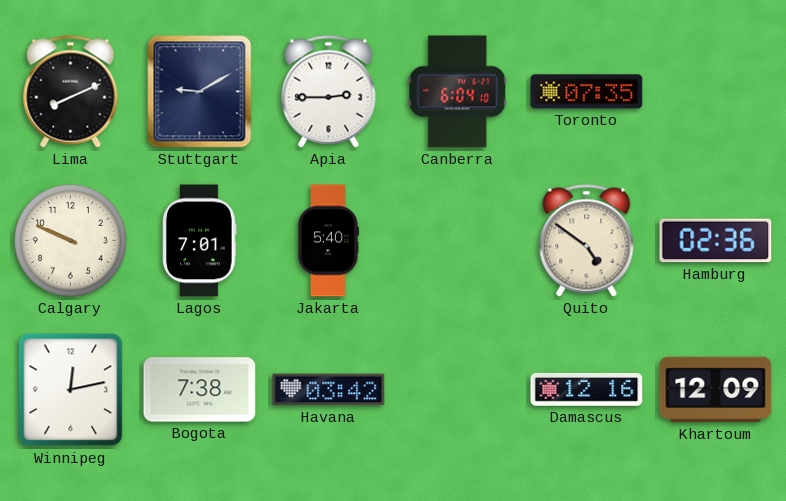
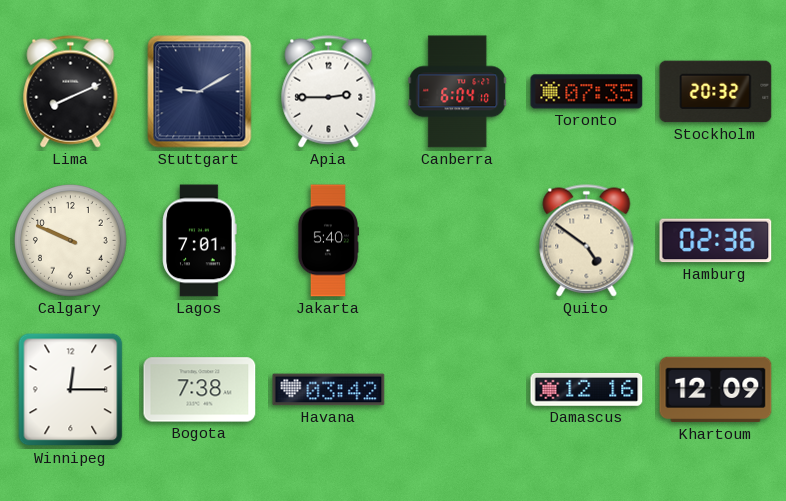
Stockholm: none -> 20:32 (716, 92)
Winnipeg: 12:13 -> 12:15 (71, 390)
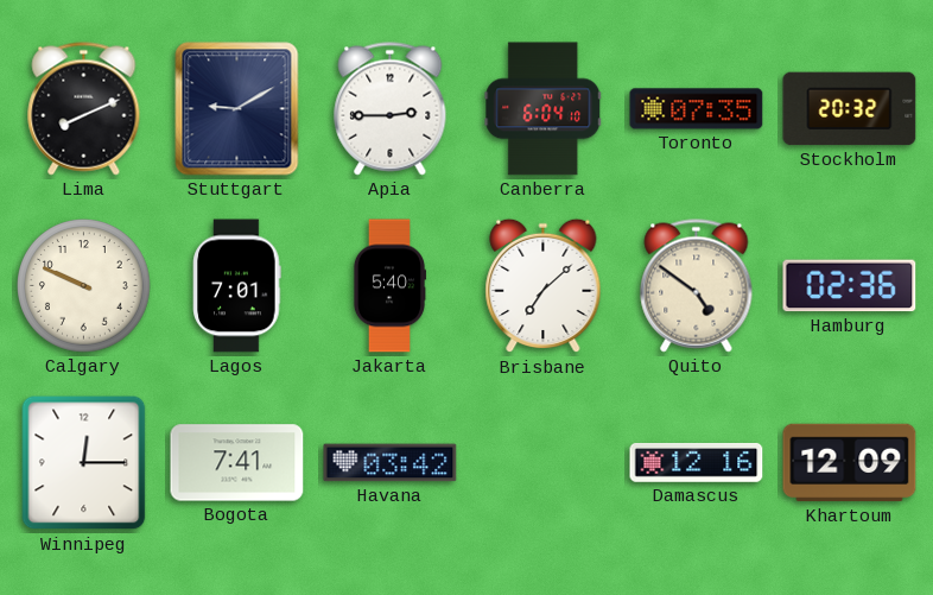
Brisbane: none -> 7:08 (544, 286)
Bogota: 7:38 -> 7:41 (237, 463)
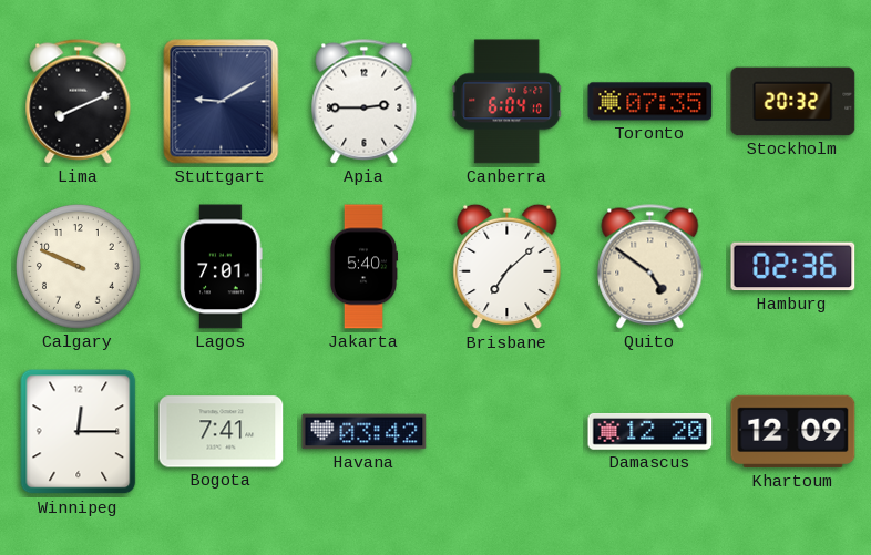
Damascus: 12:16 -> 12:20 (650, 432)
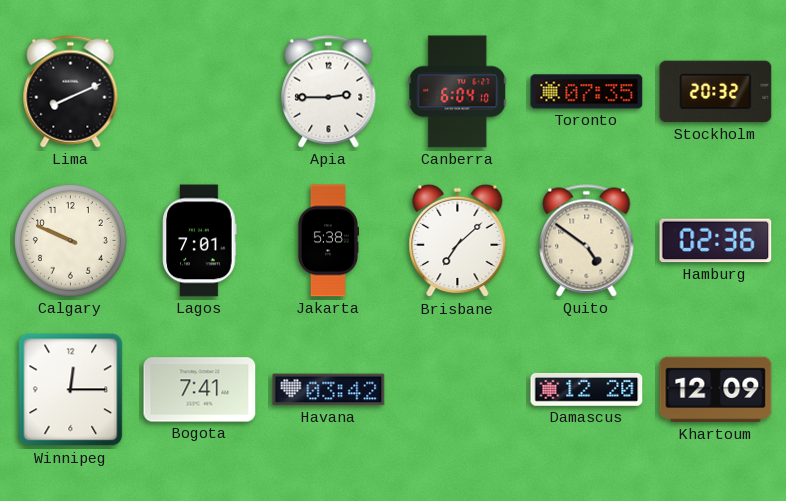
Stuttgart: 9:10 -> none (222, 102)
Jakarta: 5:40 -> 5:38 (327, 241)
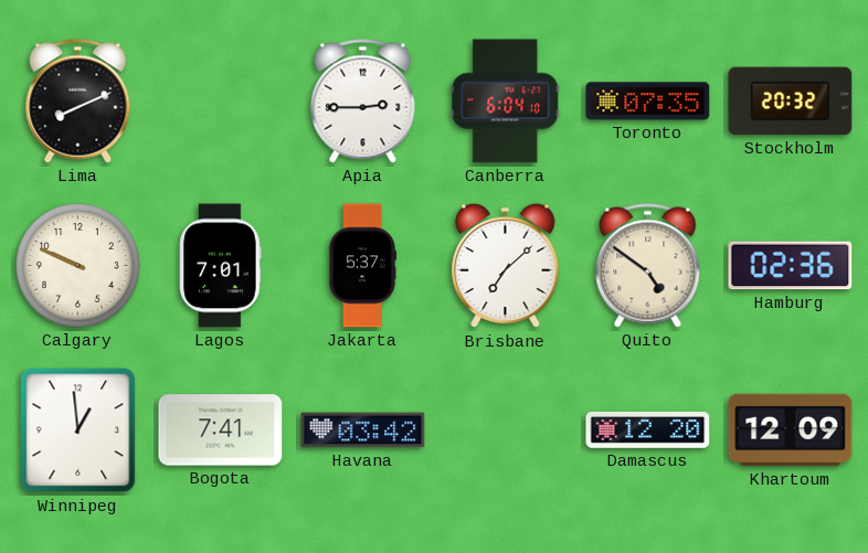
Jakarta: 5:38 -> 5:37 (361, 266)
Winnipeg: 12:15 -> 12:59 (78, 430)
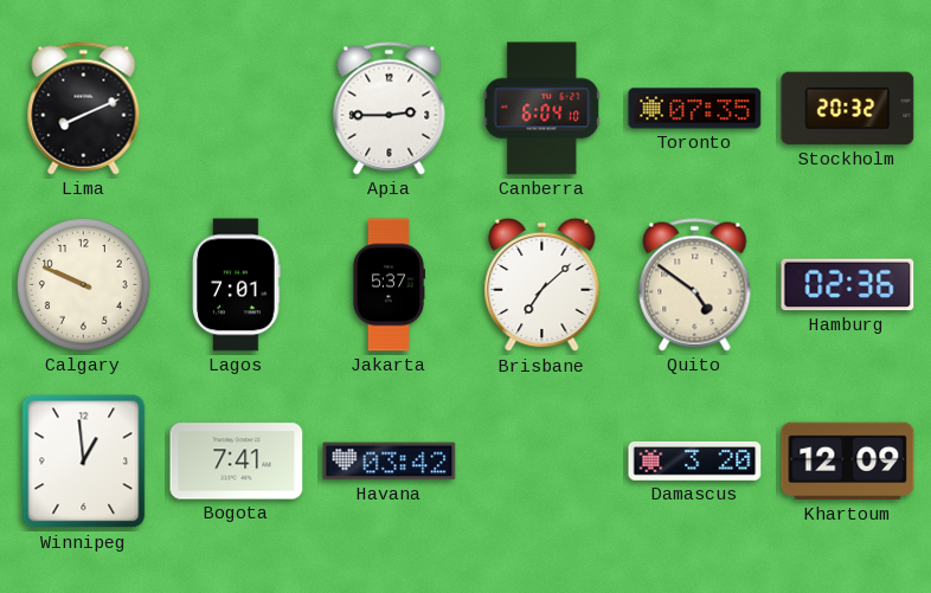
Damascus: 12:20 -> 3:20 (695, 462)
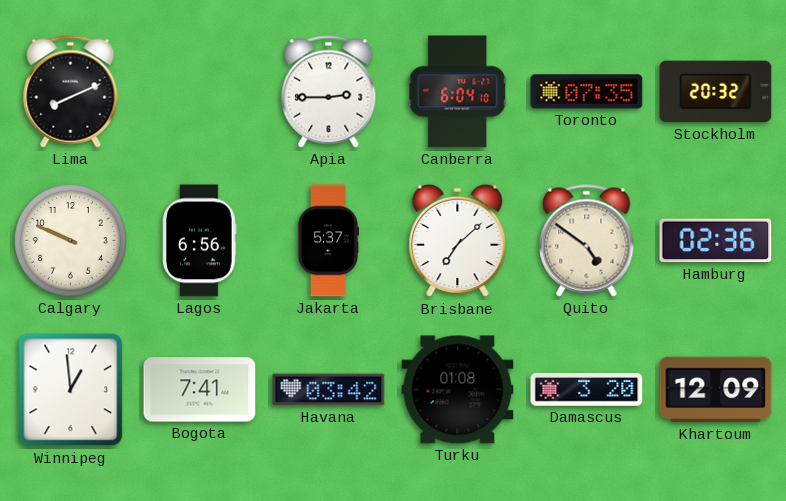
Lagos: 7:01 -> 6:56 (200, 241)
Turku: none -> 01:08 (458, 390)
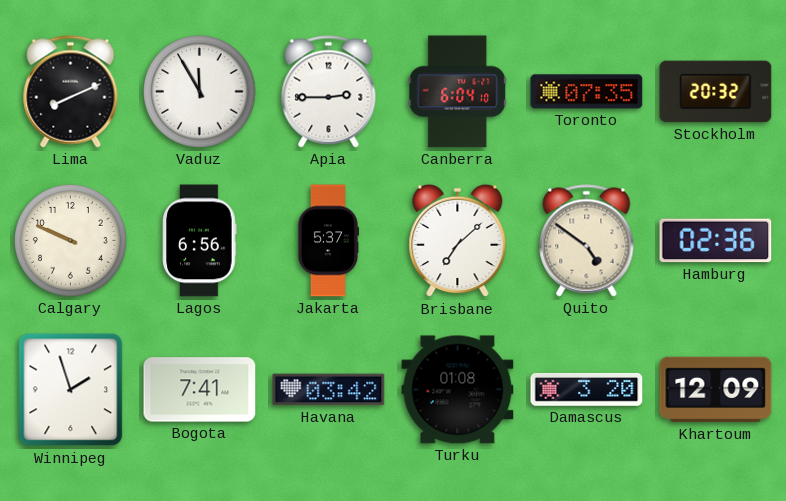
Vaduz: none -> 11:55 (200, 92)
Winnipeg: 12:59 -> 1:57 (71, 390)
